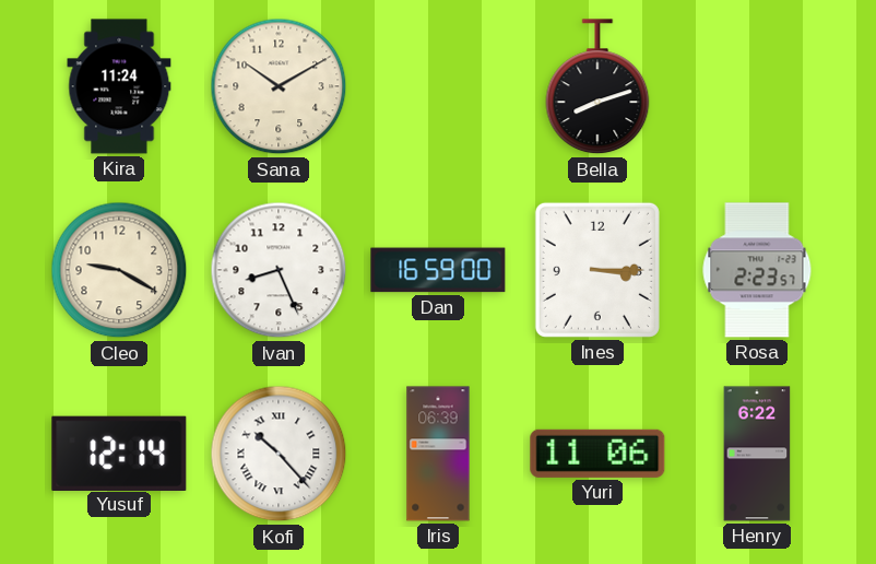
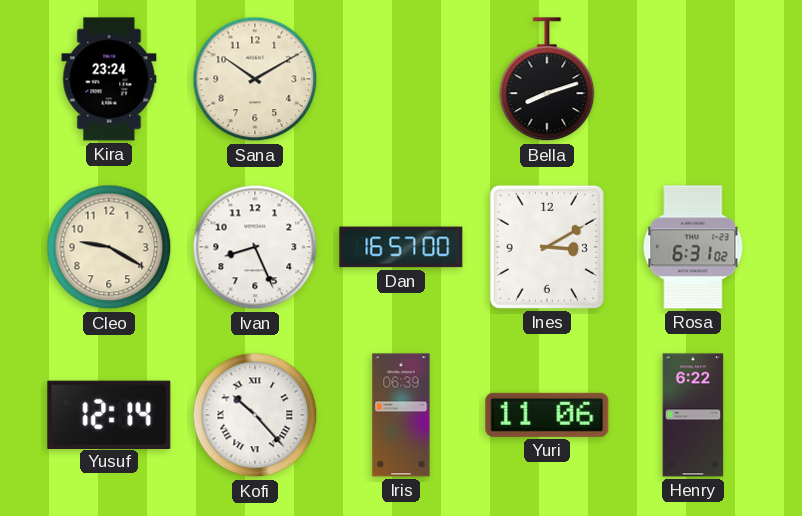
Kira: 11:24 -> 23:24 (109, 79)
Dan: 16:59 -> 16:57 (401, 247)
Ines: 3:15 -> 3:10 (547, 247)
Rosa: 2:23 -> 6:31 (693, 247)
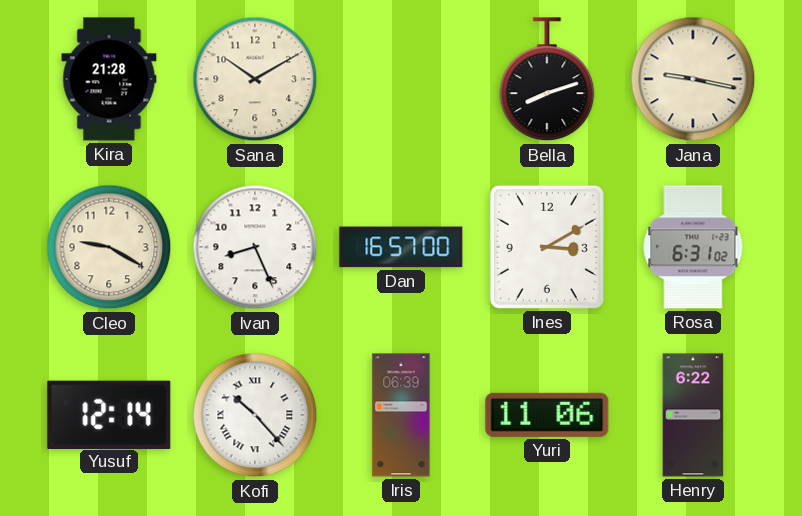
Kira: 23:24 -> 21:28 (109, 79)
Jana: none -> 9:17 (693, 79)
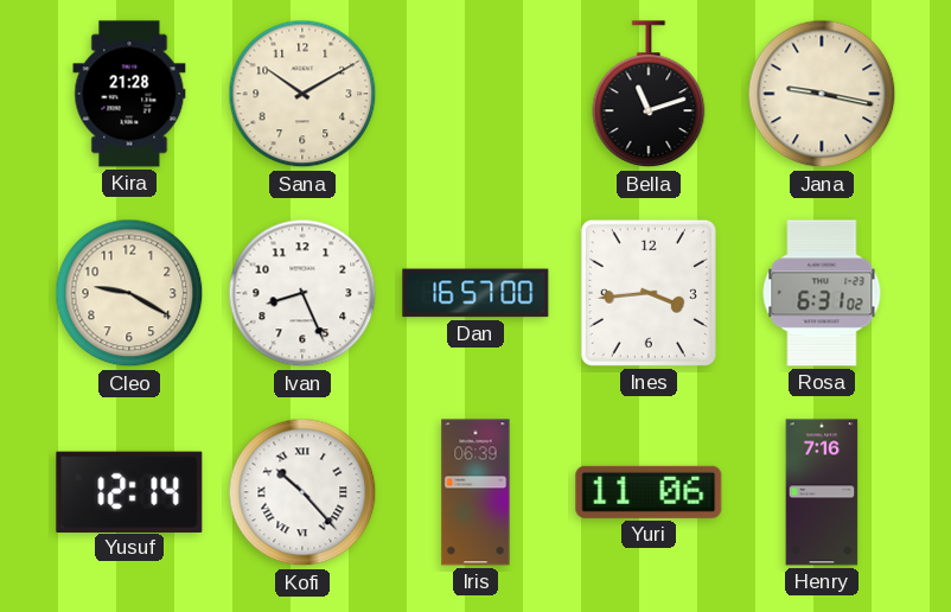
Bella: 8:12 -> 11:12 (649, 95)
Ines: 3:10 -> 3:44 (649, 293)
Henry: 6:22 -> 7:16 (822, 492)
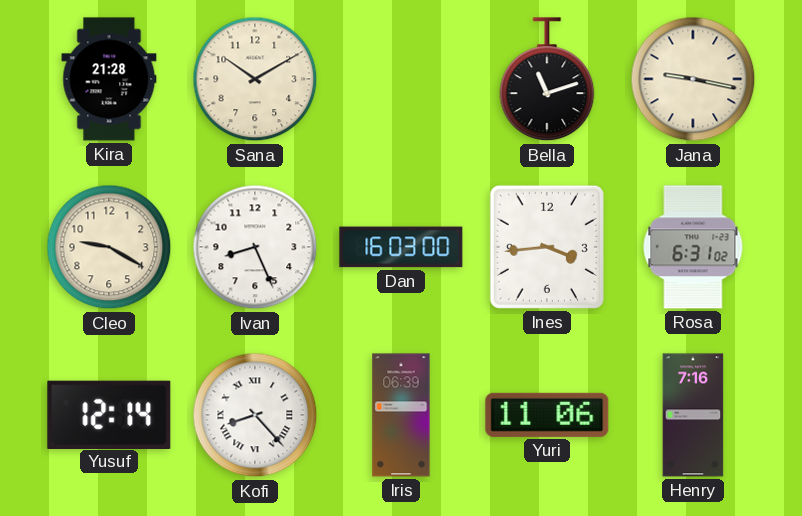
Dan: 16:57 -> 16:03 (401, 247)
Kofi: 10:23 -> 8:23 (255, 415)
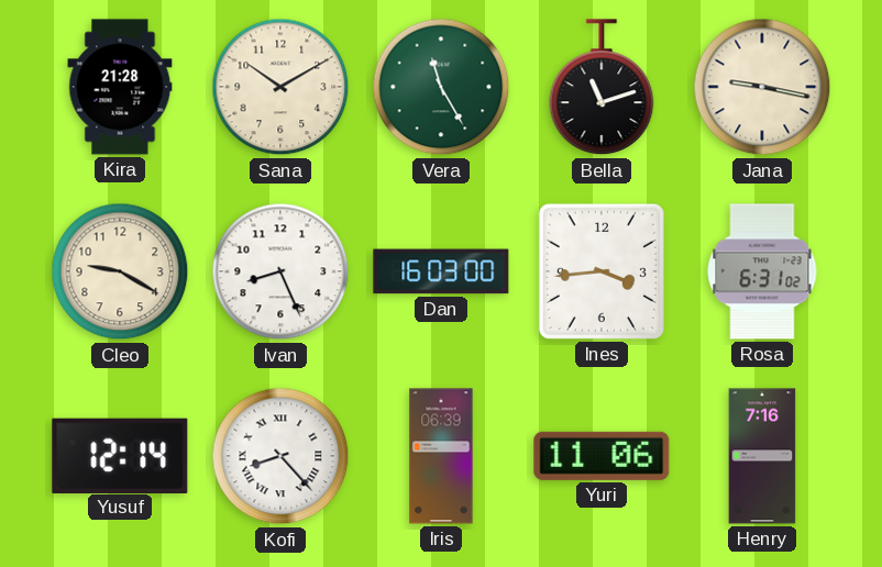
Vera: none -> 11:25 (441, 87)
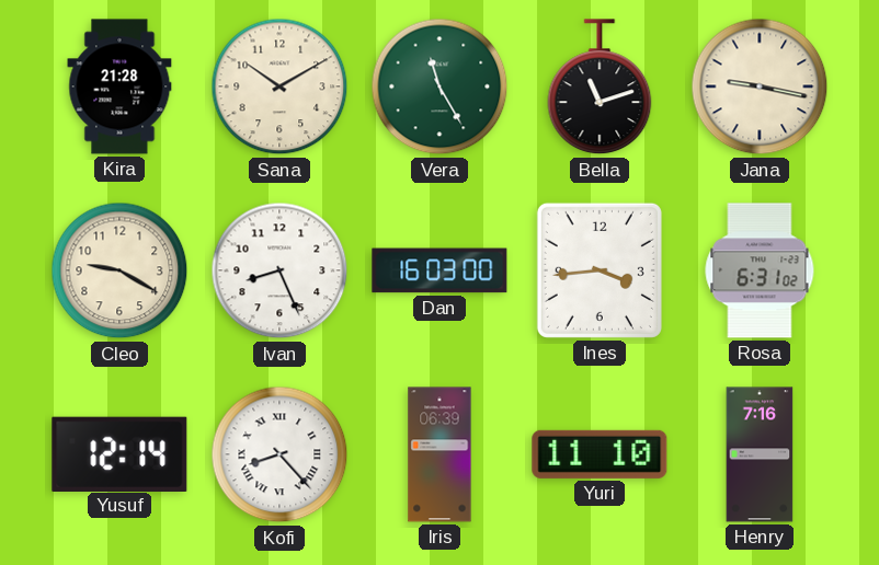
Yuri: 11:06 -> 11:10 (600, 454)
